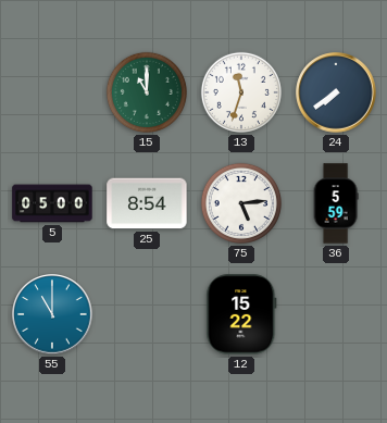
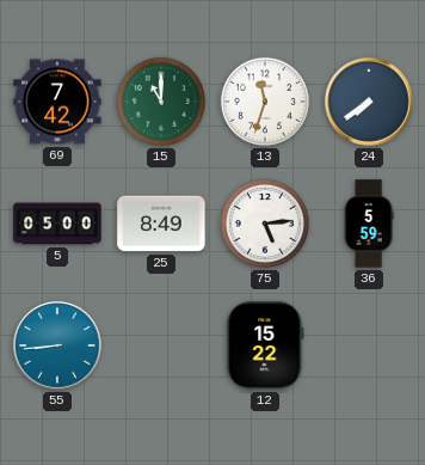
69: none -> 7:42 (57, 102)
25: 8:54 -> 8:49 (161, 224)
55: 11:00 -> 8:44 (57, 345)
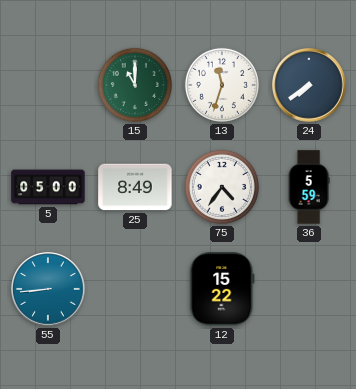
69: 7:42 -> none (57, 102)
75: 5:14 -> 4:36 (222, 187)
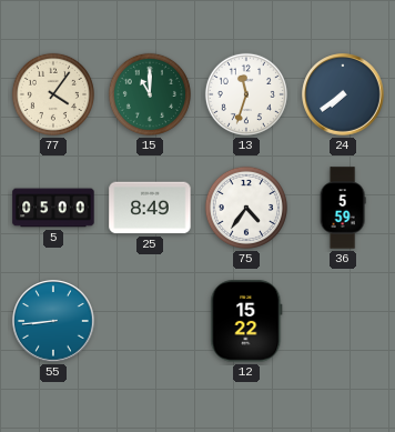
77: none -> 4:06 (53, 94)
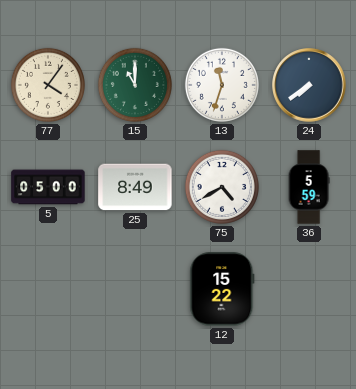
75: 4:36 -> 4:40 (222, 187)
55: 8:44 -> none (53, 321)
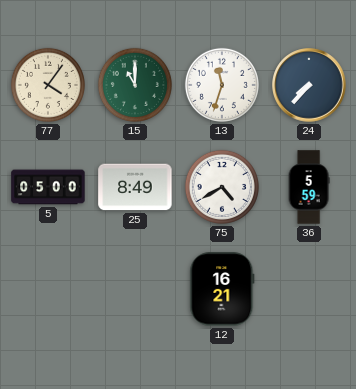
24: 7:39 -> 7:37 (309, 85)
12: 15:22 -> 16:21 (222, 289)
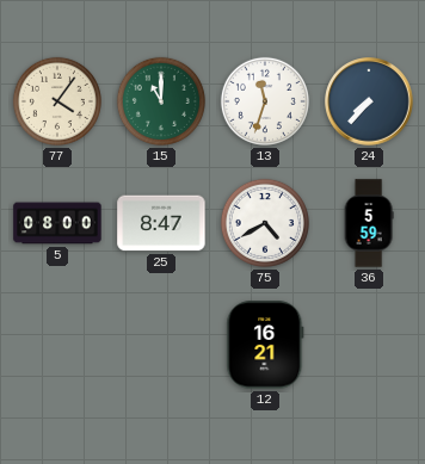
5: 05:00 -> 08:00 (57, 223)
25: 8:49 -> 8:47 (161, 223)
